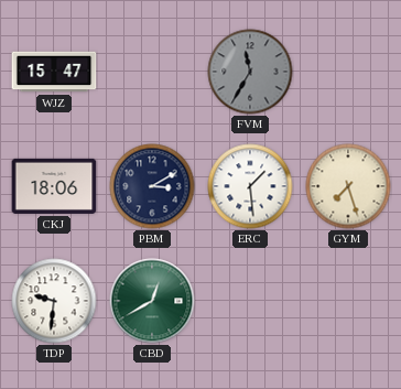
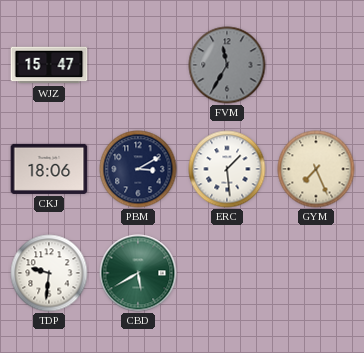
GYM: 7:27 -> 7:26 (316, 169)
CBD: 12:40 -> 5:40 (138, 273)
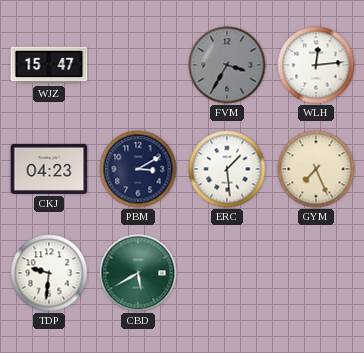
FVM: 11:35 -> 3:35 (227, 65)
WLH: none -> 12:14 (316, 65)
CKJ: 18:06 -> 04:23 (49, 169)
